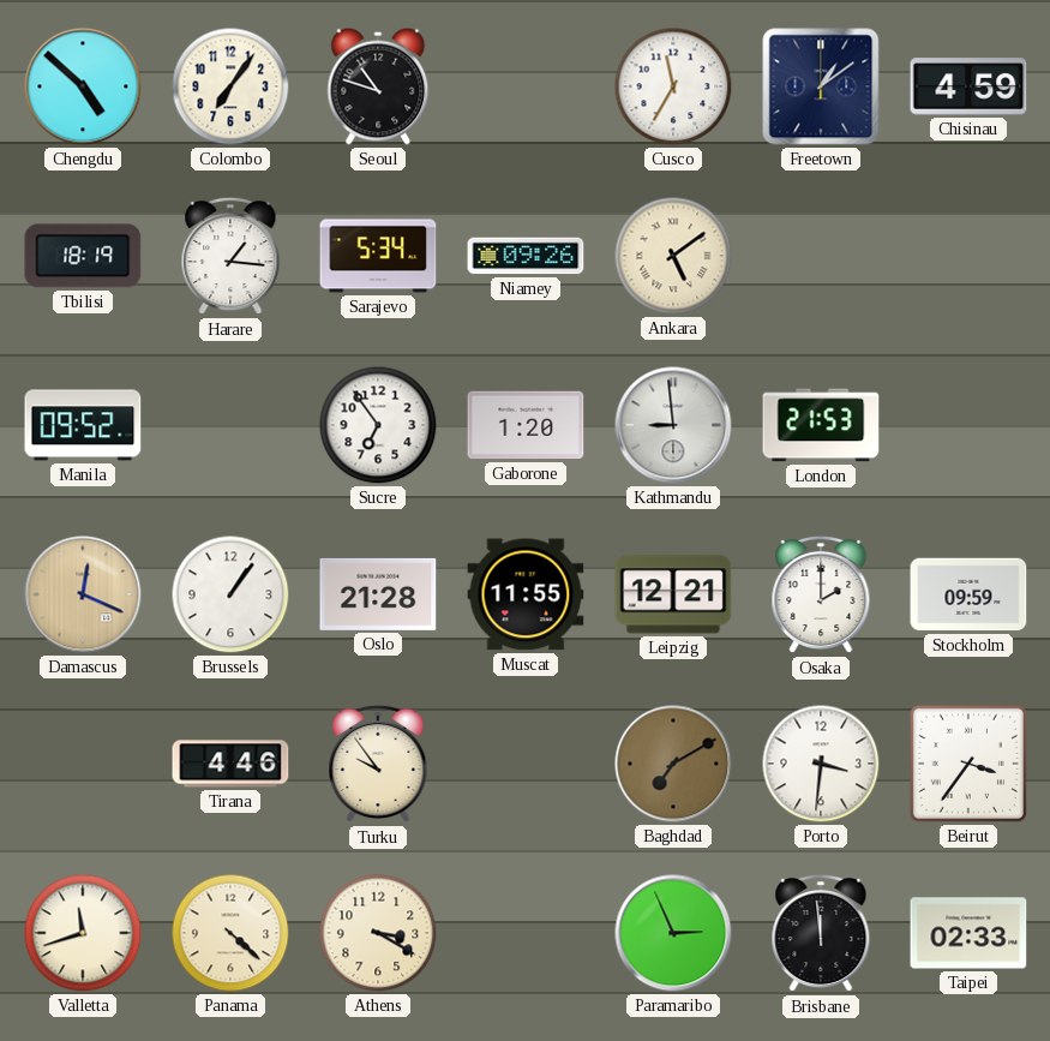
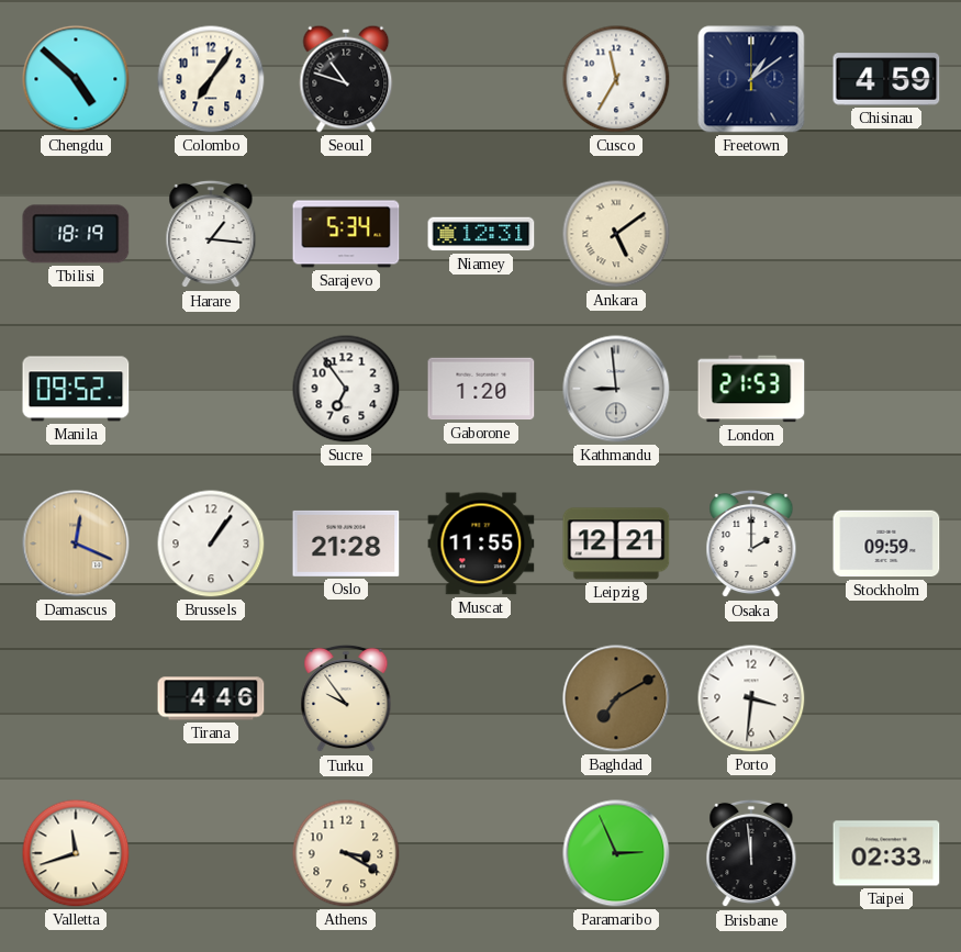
Niamey: 09:26 -> 12:31 (481, 234)
Beirut: 3:36 -> none (968, 764)
Panama: 4:22 -> none (230, 933)
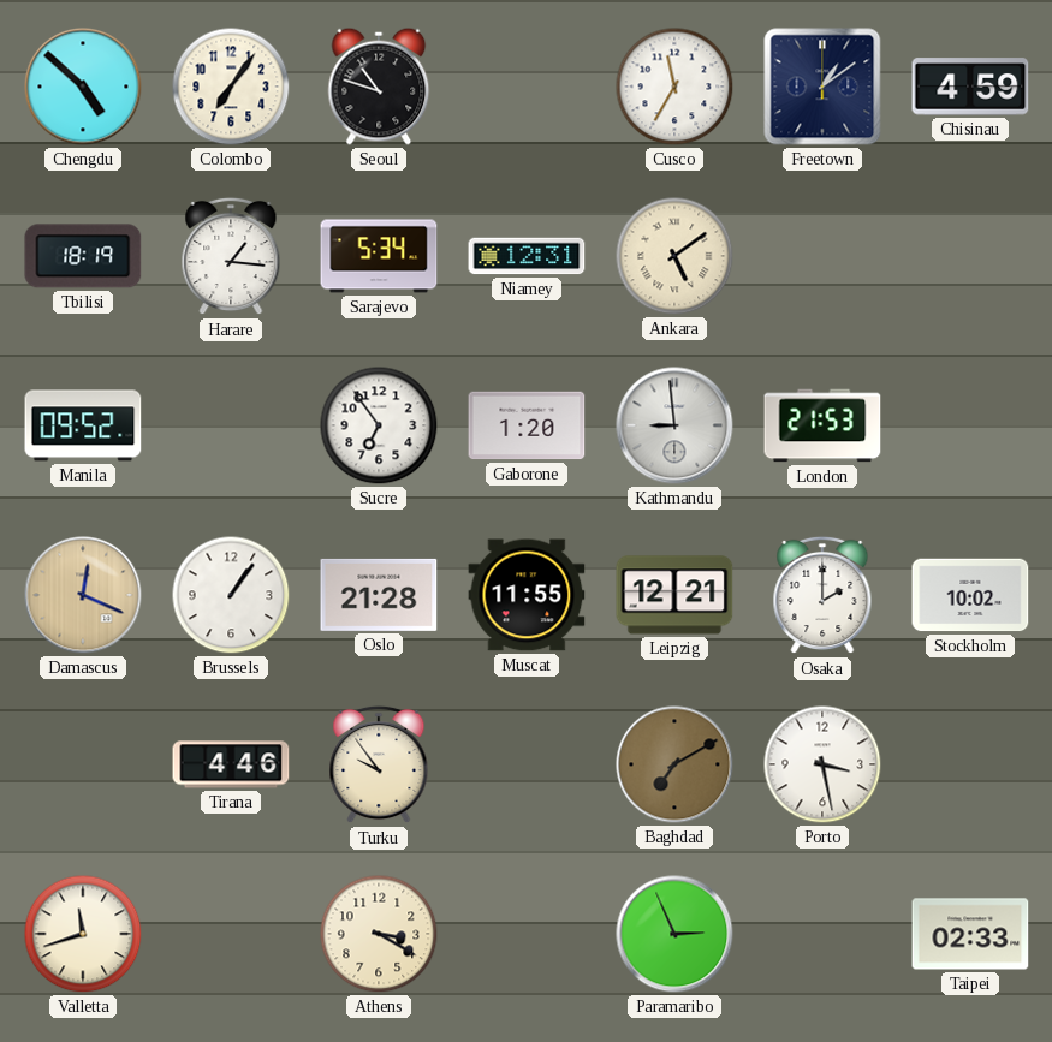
Stockholm: 09:59 -> 10:02 (970, 595)
Porto: 3:31 -> 3:28 (822, 764)
Brisbane: 11:59 -> none (751, 853)
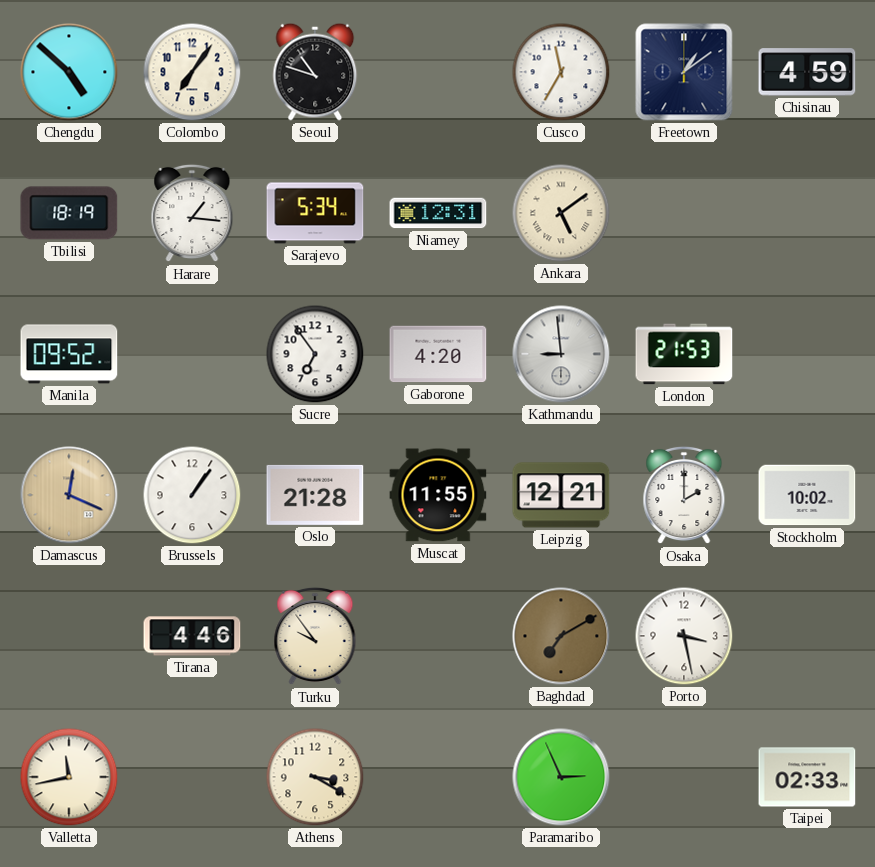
Gaborone: 1:20 -> 4:20 (438, 354)
Valletta: 11:42 -> 11:43 (69, 777)
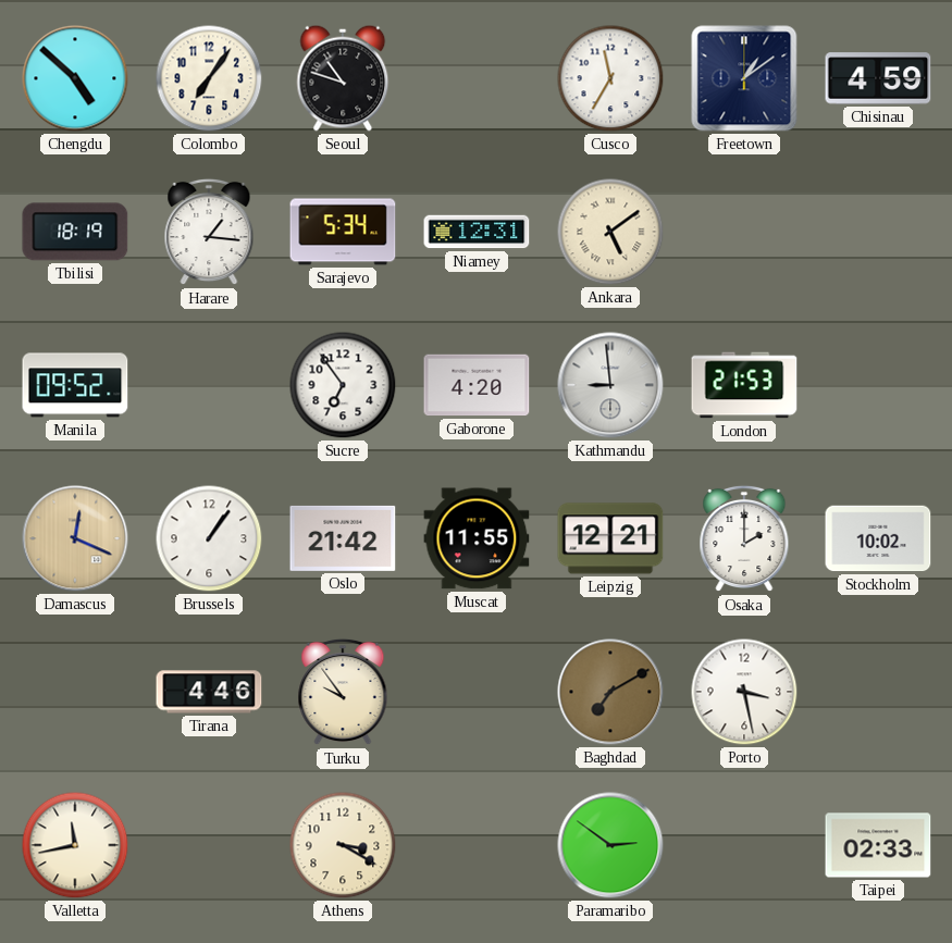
Oslo: 21:28 -> 21:42 (343, 538)
Paramaribo: 2:56 -> 2:51 (610, 845)
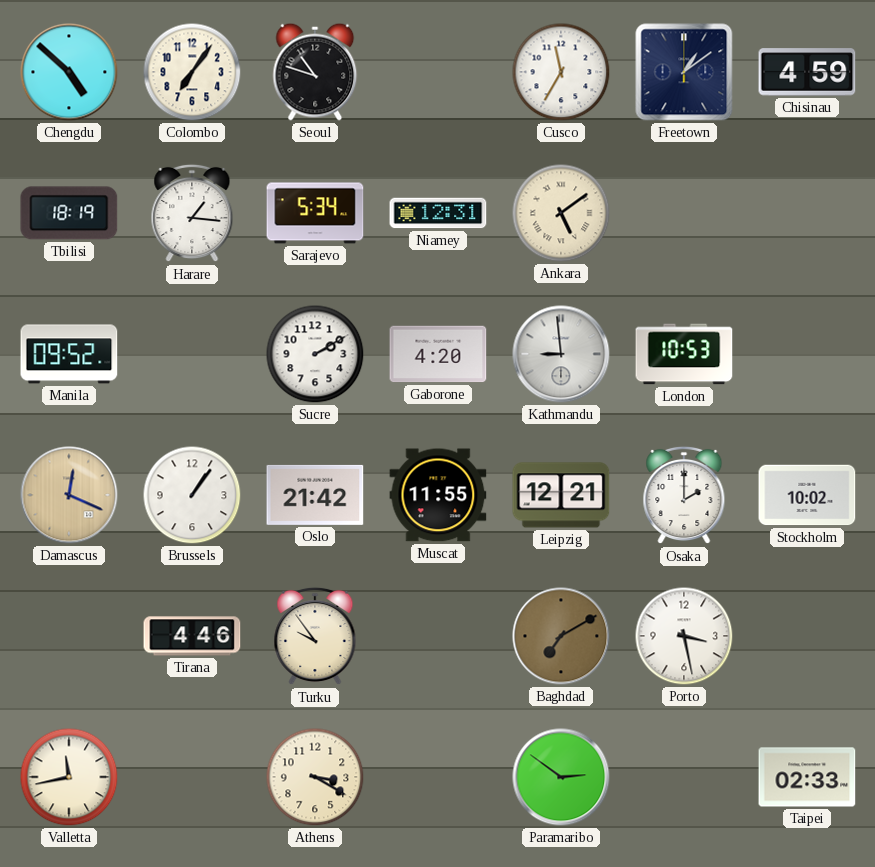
Sucre: 6:54 -> 2:10 (315, 354)
London: 21:53 -> 10:53 (684, 354)
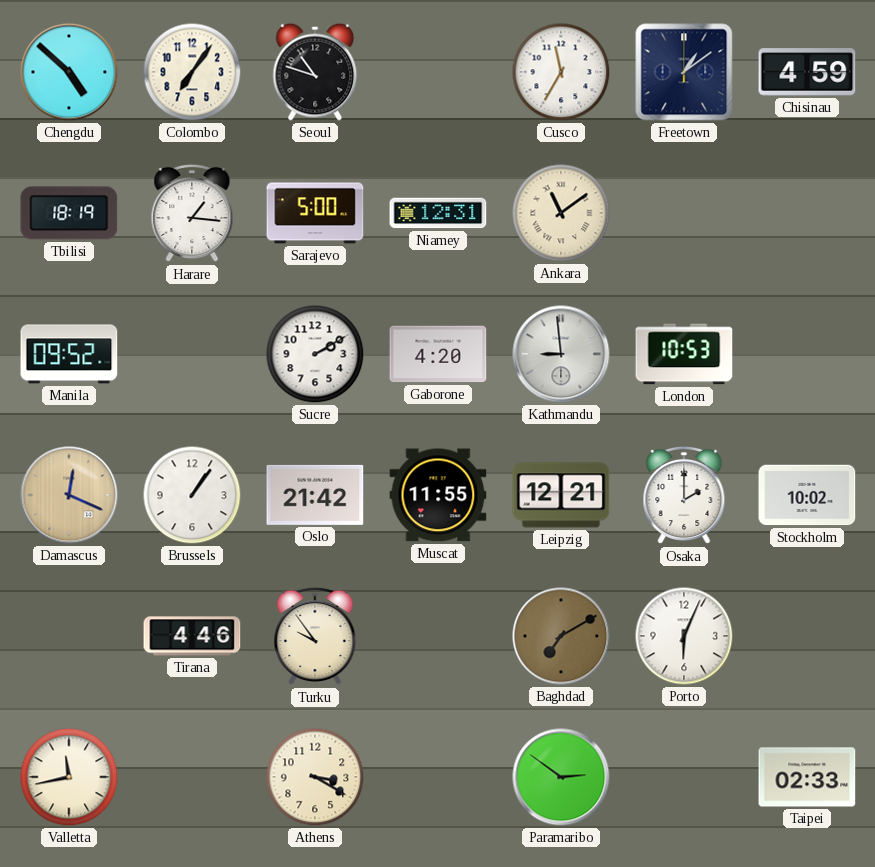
Sarajevo: 5:34 -> 5:00 (315, 213)
Ankara: 5:09 -> 11:09 (561, 213)
Porto: 3:28 -> 6:04 (684, 636)
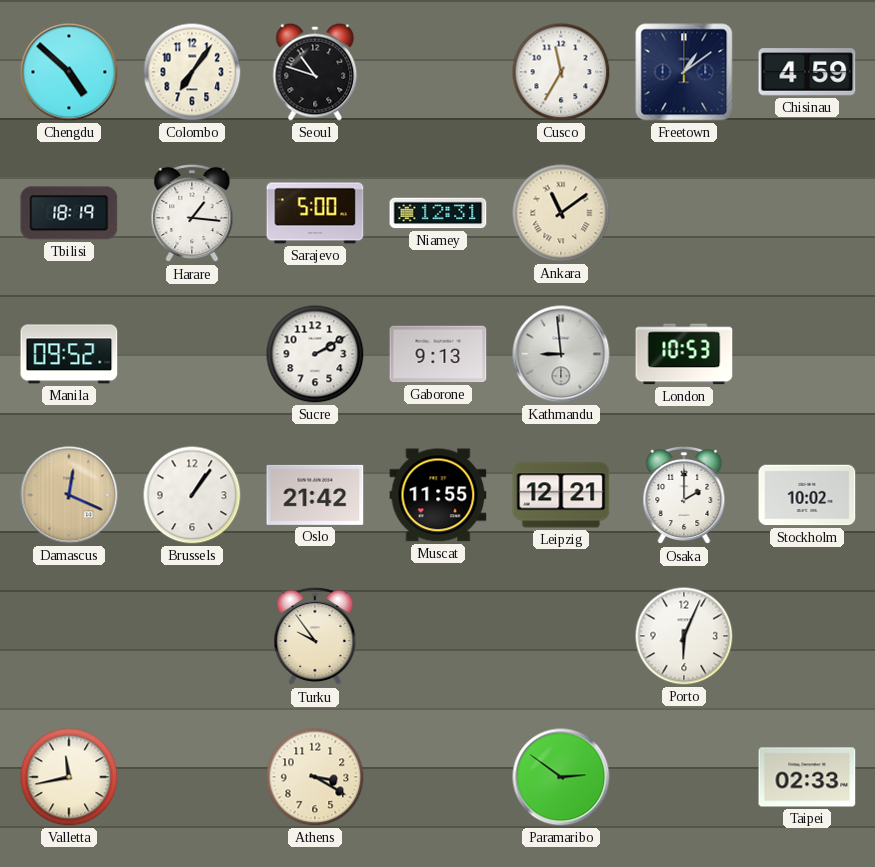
Gaborone: 4:20 -> 9:13 (438, 354)
Tirana: 4:46 -> none (192, 636)
Baghdad: 7:10 -> none (561, 636)
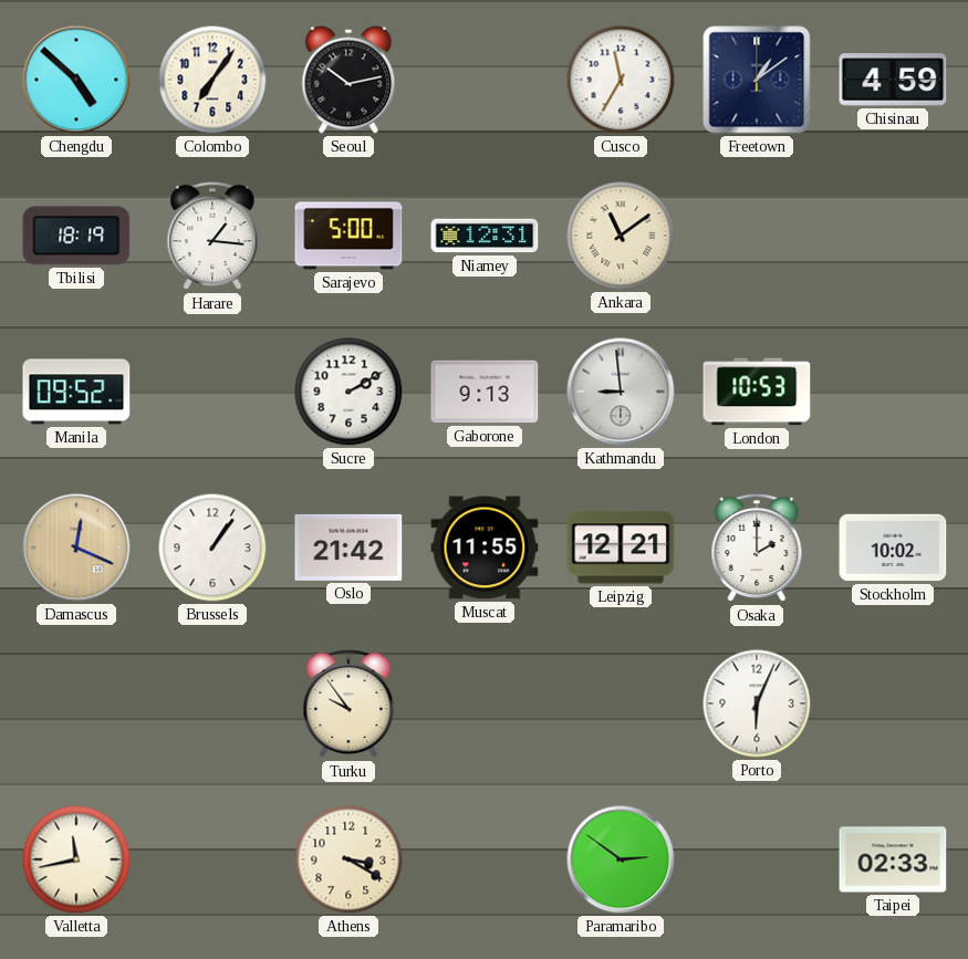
Seoul: 10:48 -> 10:13 (348, 80)
